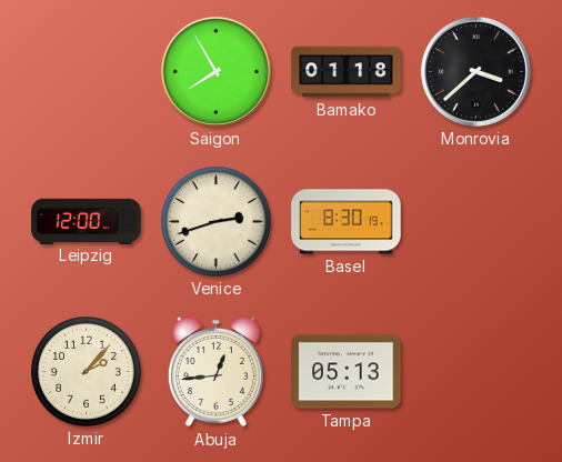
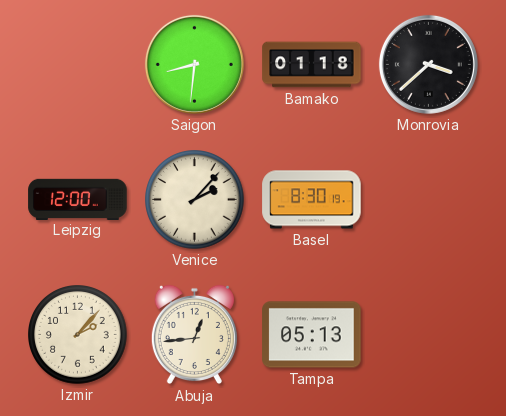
Saigon: 7:55 -> 8:31 (194, 64)
Venice: 2:42 -> 2:07 (195, 200)
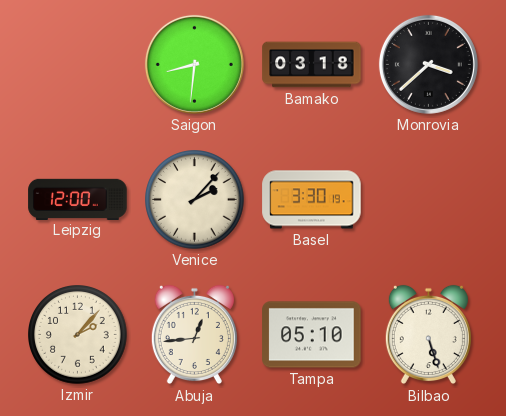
Bamako: 01:18 -> 03:18 (312, 65)
Basel: 8:30 -> 3:30 (312, 200)
Tampa: 05:13 -> 05:10 (312, 335)
Bilbao: none -> 5:27 (428, 335)
